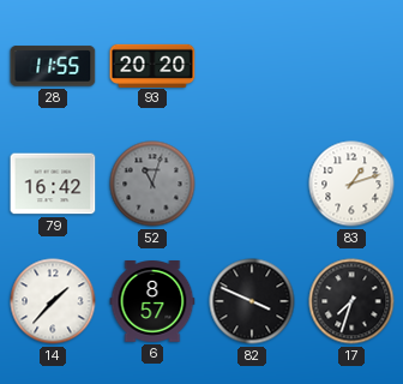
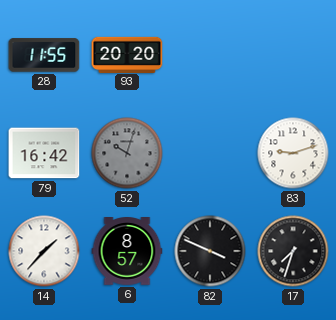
52: 11:03 -> 10:03 (127, 153)
83: 1:12 -> 9:12 (293, 153)
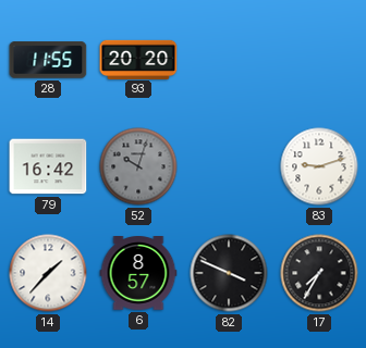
17: 7:33 -> 7:35 (319, 273)
